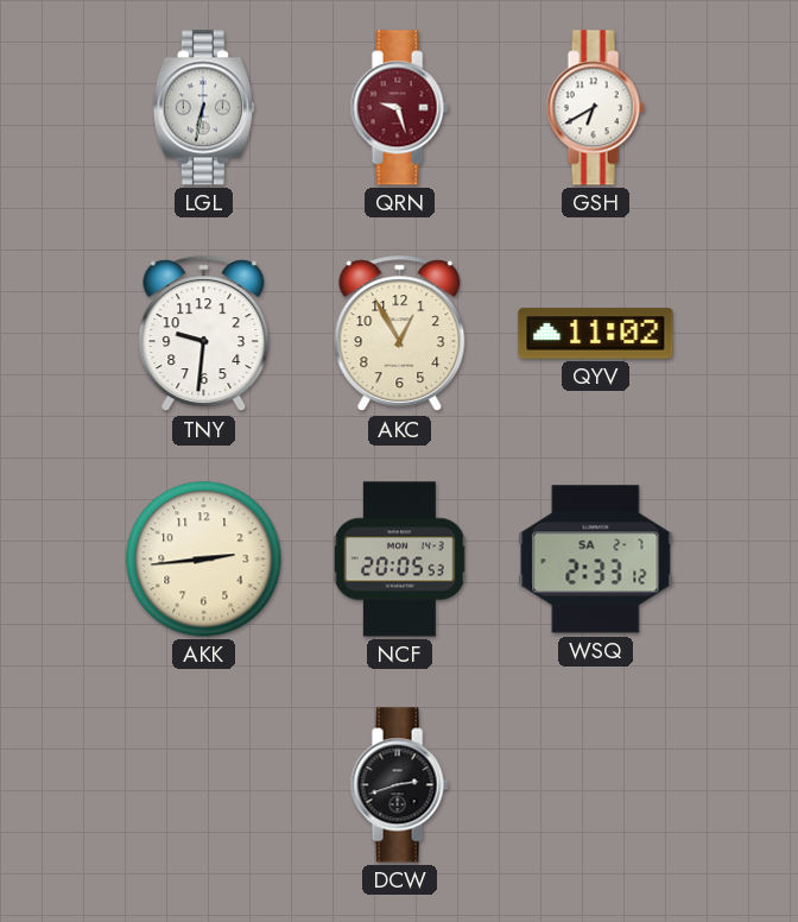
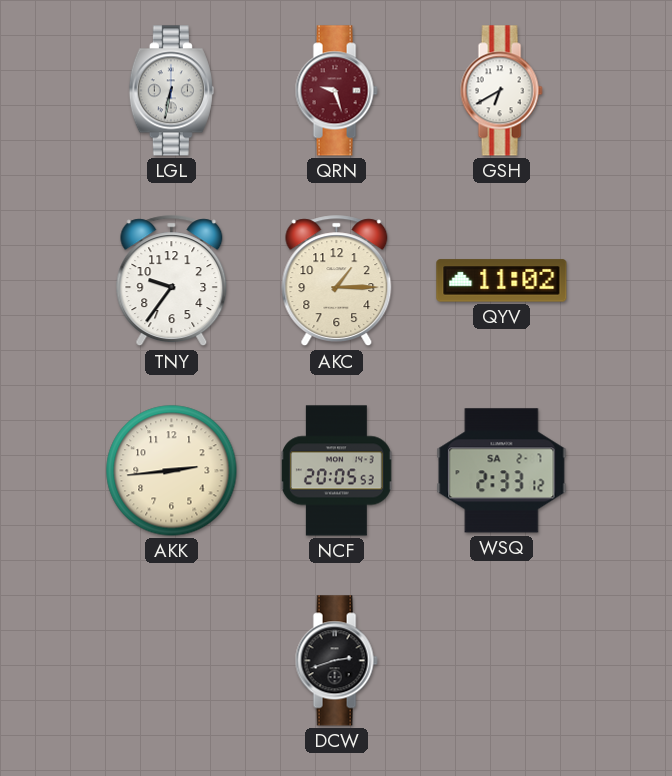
TNY: 9:31 -> 9:36 (172, 281)
AKC: 12:55 -> 1:15 (337, 281)
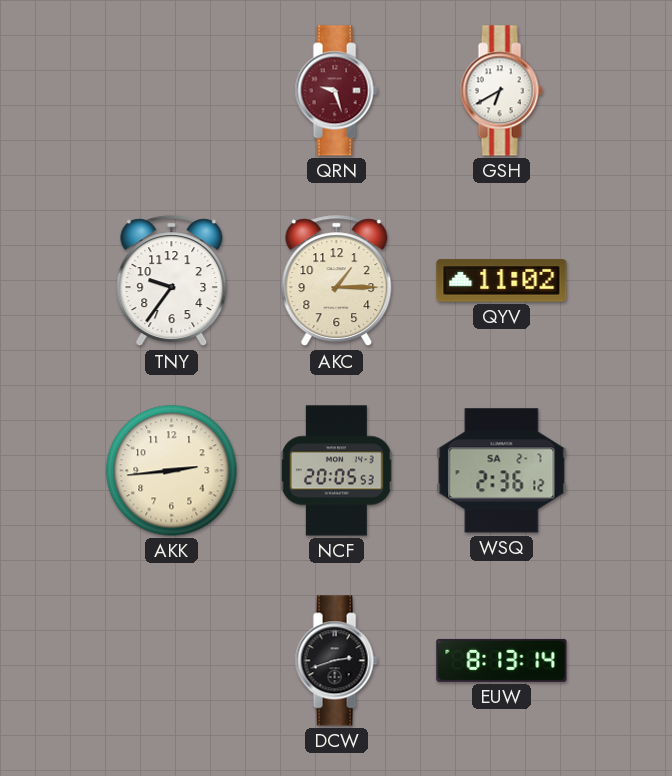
LGL: 6:32 -> none (171, 91)
WSQ: 2:33 -> 2:36 (502, 471)
EUW: none -> 8:13 (502, 660)
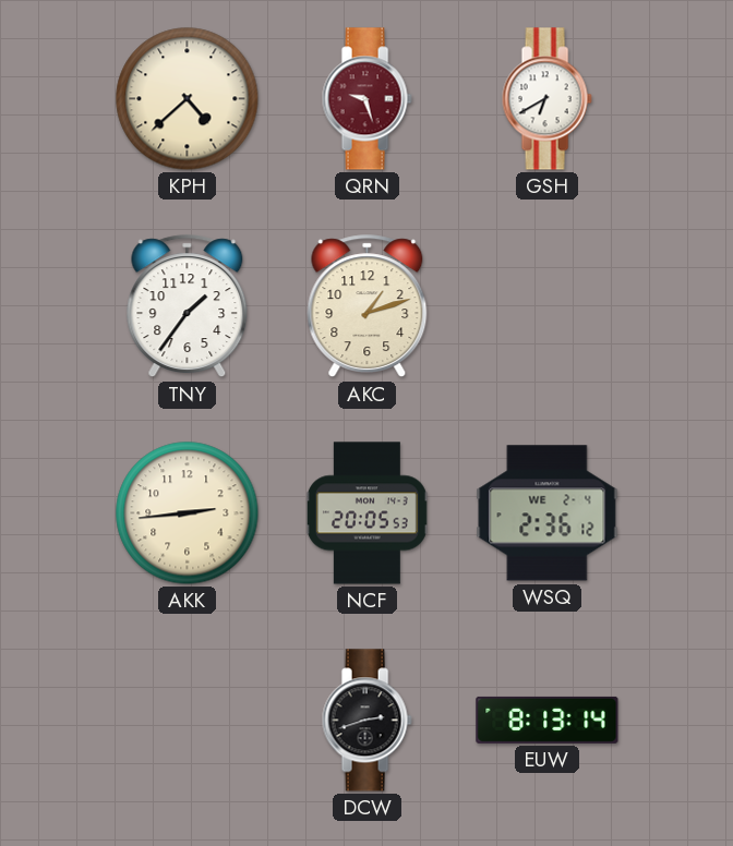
KPH: none -> 4:38 (188, 99)
TNY: 9:36 -> 1:36 (188, 306)
AKC: 1:15 -> 1:12 (368, 306)
QYV: 11:02 -> none (502, 281)
WSQ date: SA 2-7 -> WE 2-4 (548, 513)
